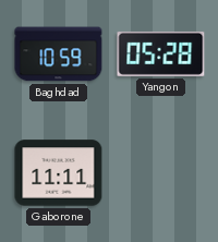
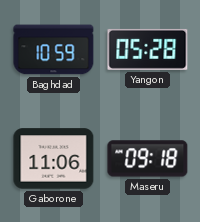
Gaborone: 11:11 -> 11:06 (54, 159)
Maseru: none -> 09:18 (148, 159)
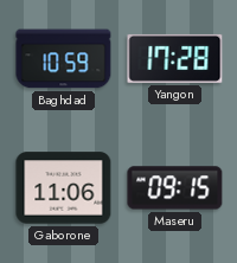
Yangon: 05:28 -> 17:28 (175, 58)
Maseru: 09:18 -> 09:15 (175, 188)
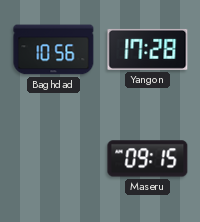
Baghdad: 10:59 -> 10:56 (54, 50)
Gaborone: 11:06 -> none (64, 188)
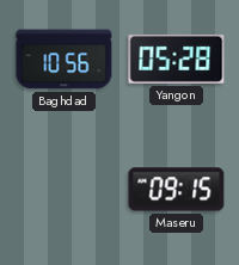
Yangon: 17:28 -> 05:28 (177, 58)
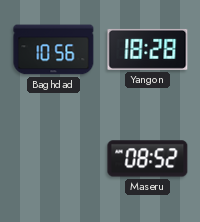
Yangon: 05:28 -> 18:28 (148, 49)
Maseru: 09:15 -> 08:52 (148, 159)
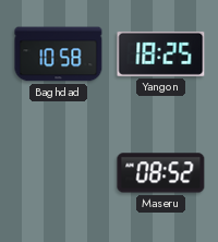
Baghdad: 10:56 -> 10:58 (59, 55)
Yangon: 18:28 -> 18:25 (161, 53)
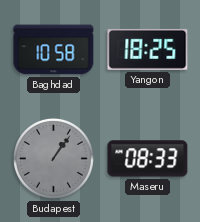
Budapest: none -> 1:06 (53, 158)
Maseru: 08:52 -> 08:33 (148, 159)
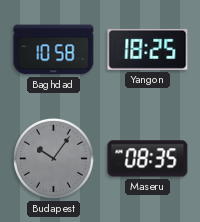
Budapest: 1:06 -> 10:06 (53, 158)
Maseru: 08:33 -> 08:35 (148, 159)
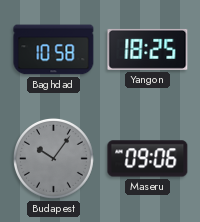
Maseru: 08:35 -> 09:06 (148, 159)
